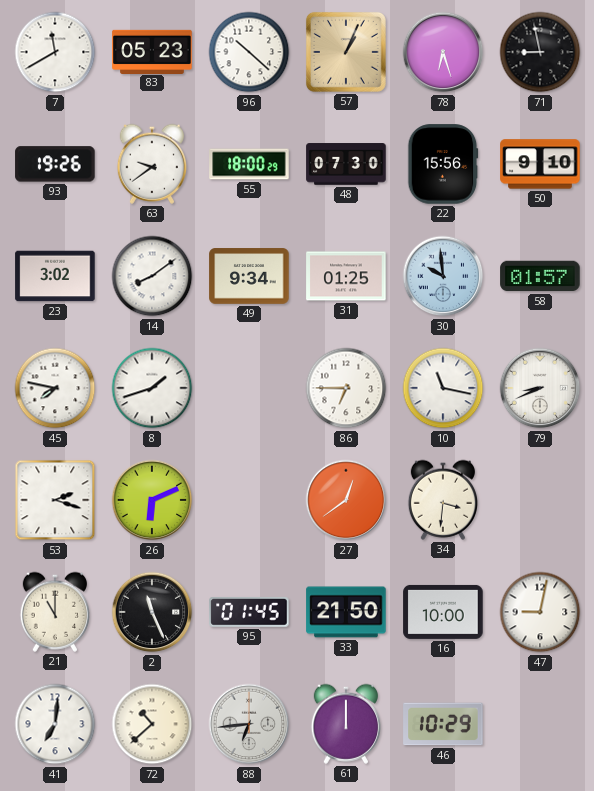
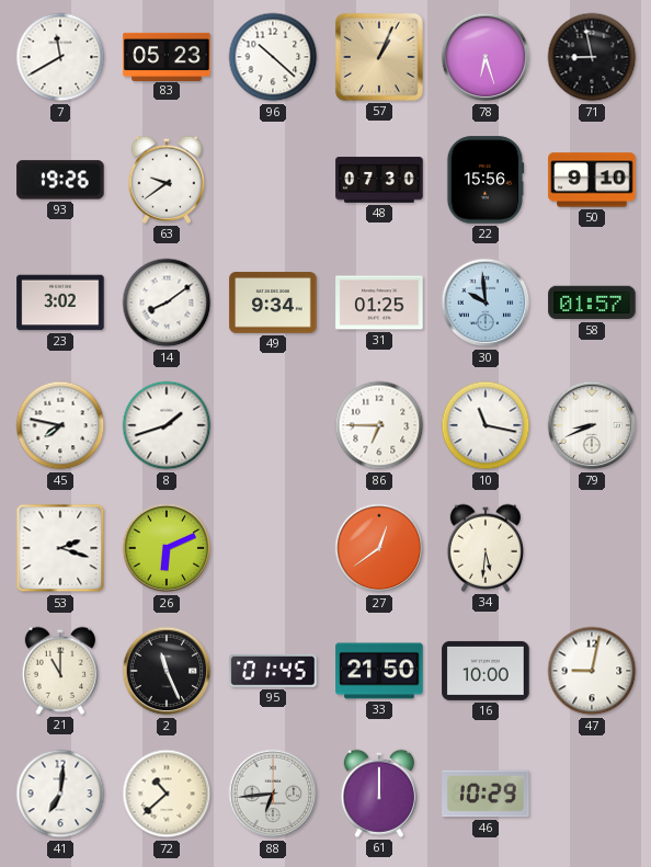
55: 18:00 -> none (249, 164)
34: 3:31 -> 5:31 (484, 548)
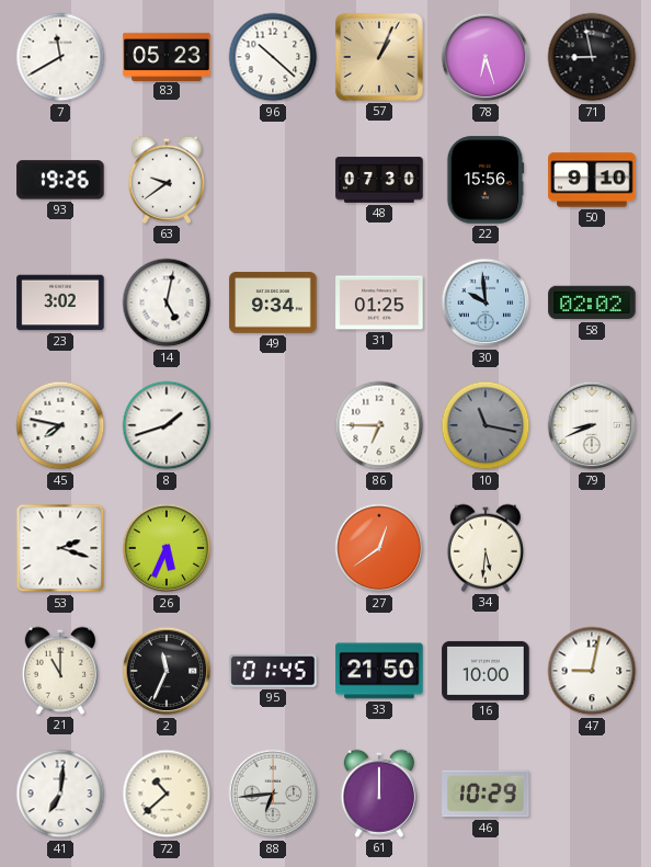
14: 8:09 -> 5:02 (167, 303)
58: 01:57 -> 02:02 (592, 303)
10 dial: white -> grey (486, 425)
26: 6:11 -> 5:34 (167, 548)
2: 11:26 -> 11:34 (167, 671)
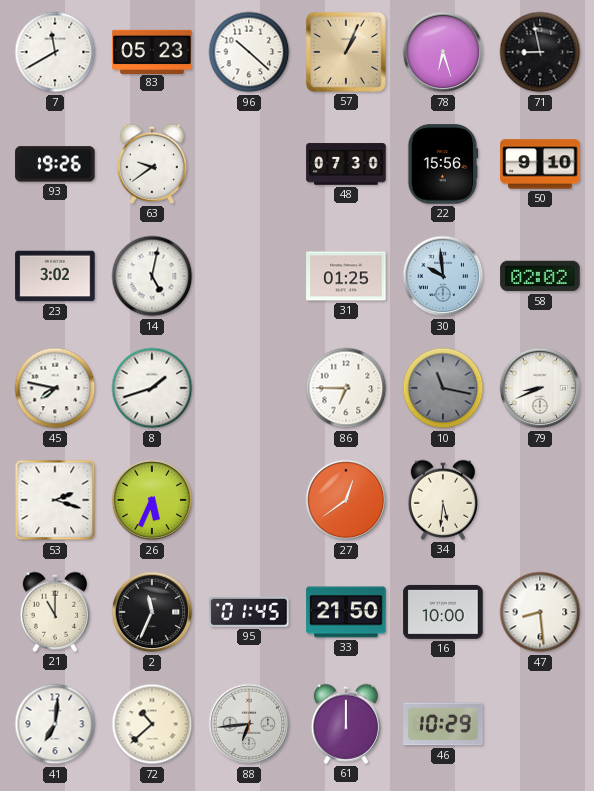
49: 9:34 -> none (273, 303)
47: 9:02 -> 8:29 (540, 612)
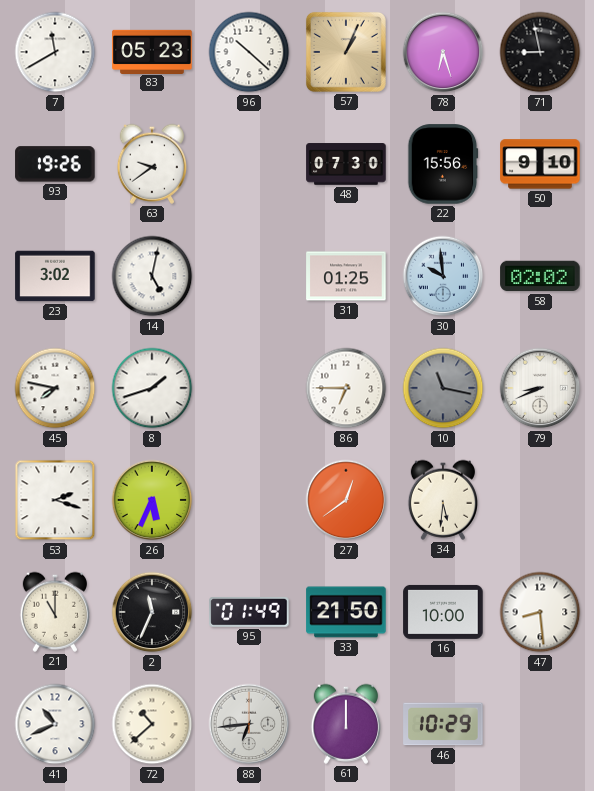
95: 01:45 -> 01:49 (249, 612)
41: 7:01 -> 10:41 (55, 724)
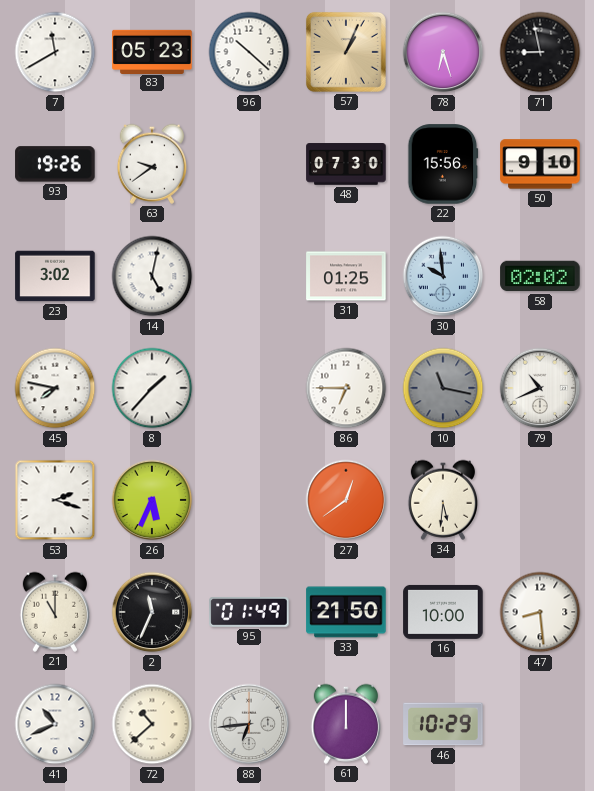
8: 1:42 -> 1:37 (152, 388)
79: 8:41 -> 10:41 (540, 388)
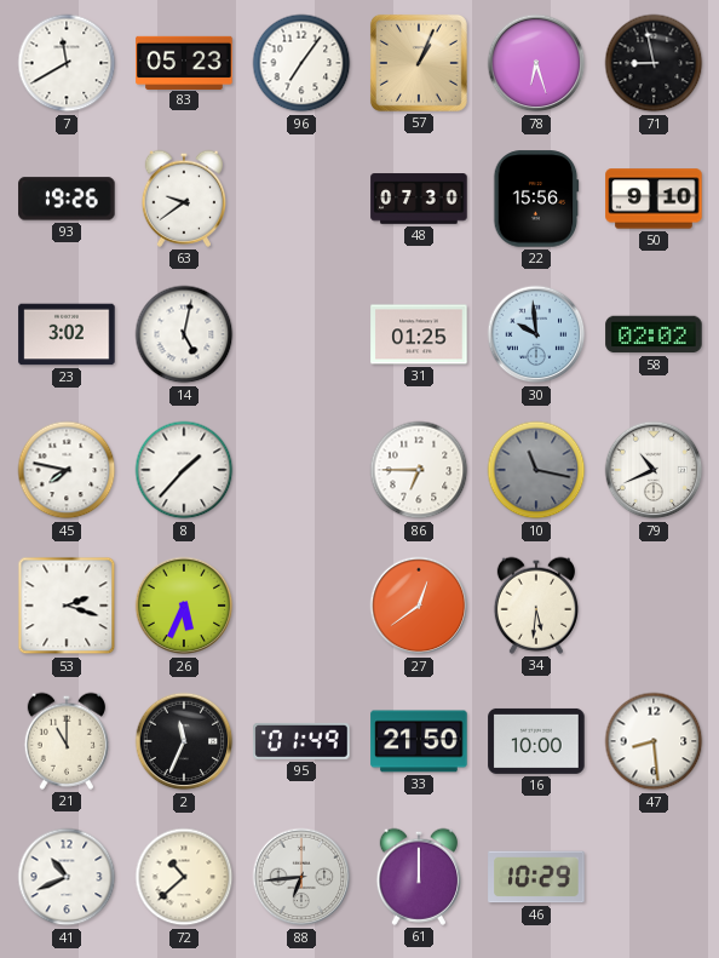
96: 10:22 -> 7:06 (301, 63)
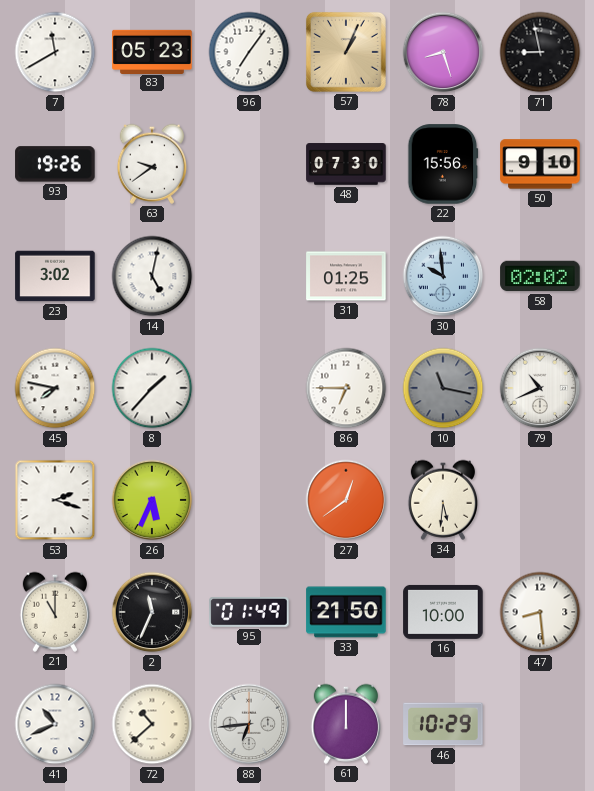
78: 6:27 -> 8:27 (443, 52)
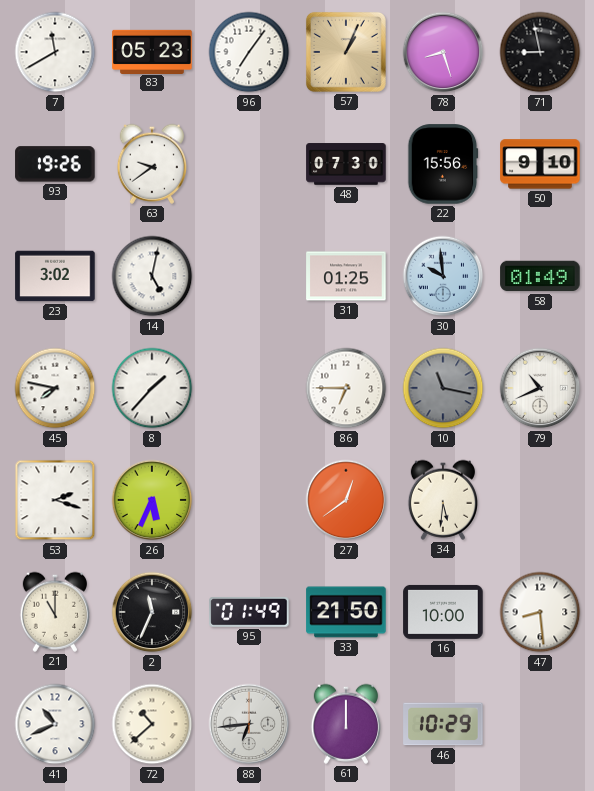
58: 02:02 -> 01:49 (540, 276)
